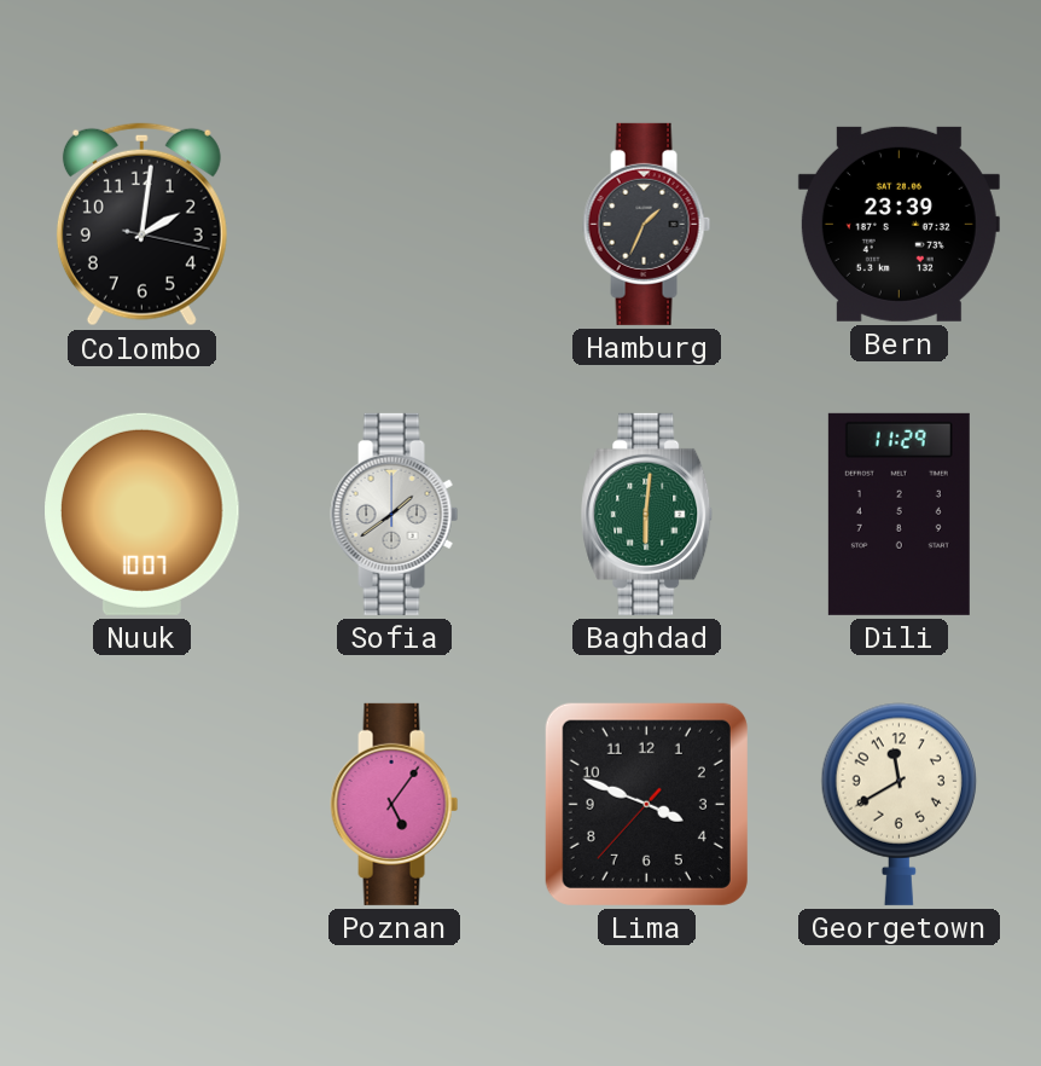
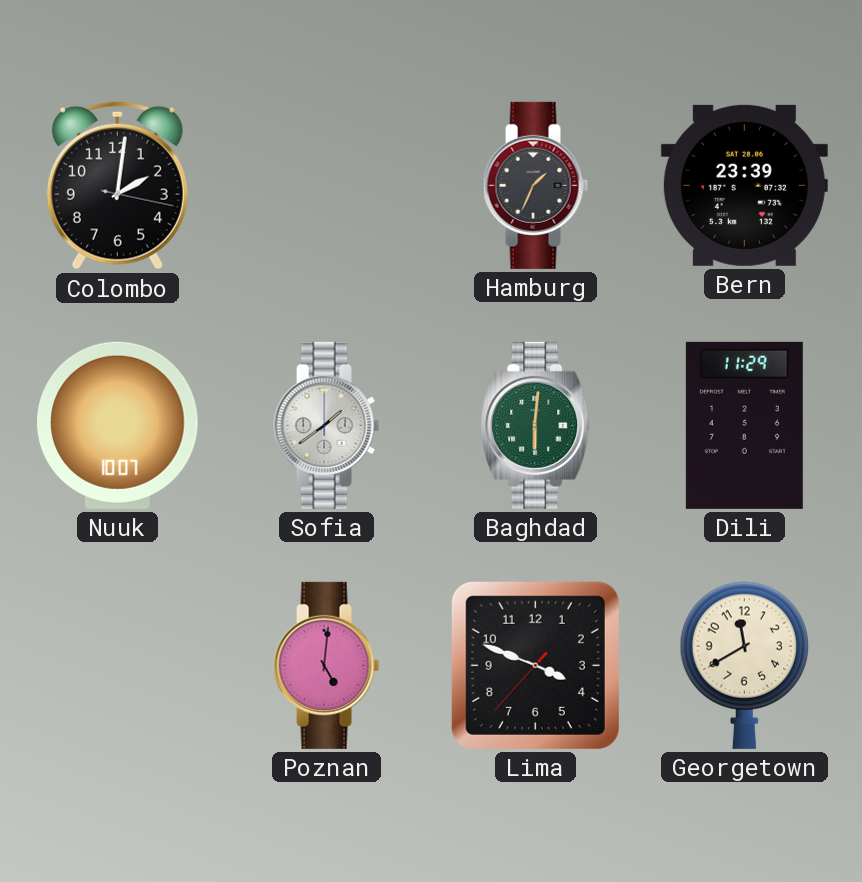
Poznan: 5:06 -> 5:01 (327, 665)
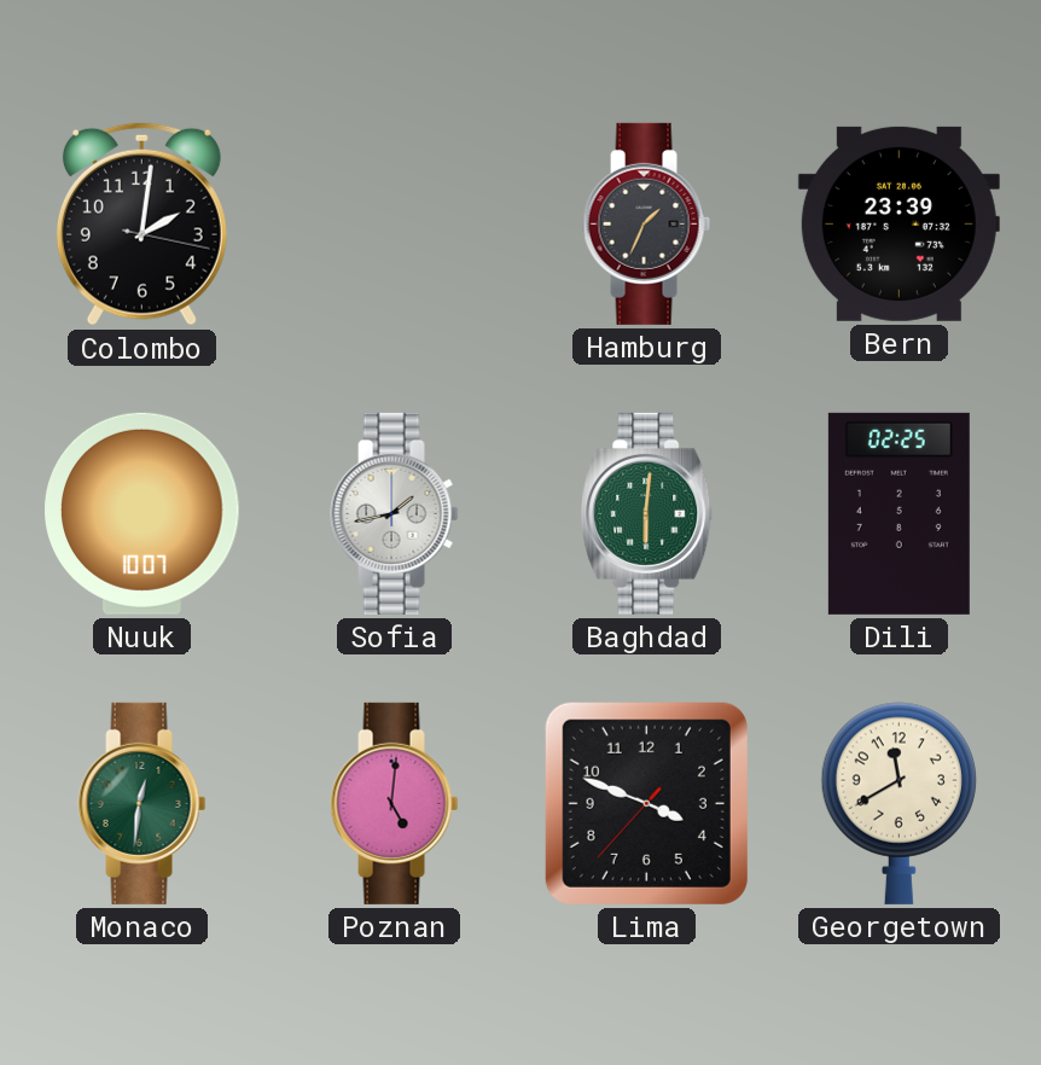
Sofia: 1:39 -> 1:43 (395, 513)
Dili: 11:29 -> 02:25 (898, 513)
Monaco: none -> 12:31 (143, 803)
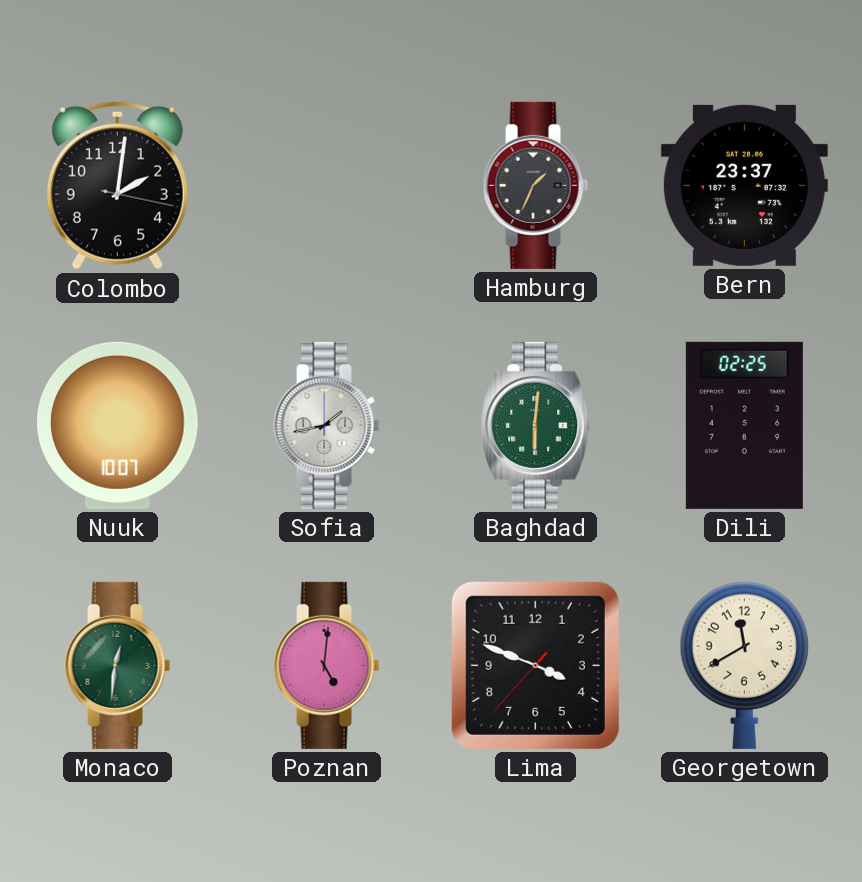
Bern: 23:39 -> 23:37 (744, 185)
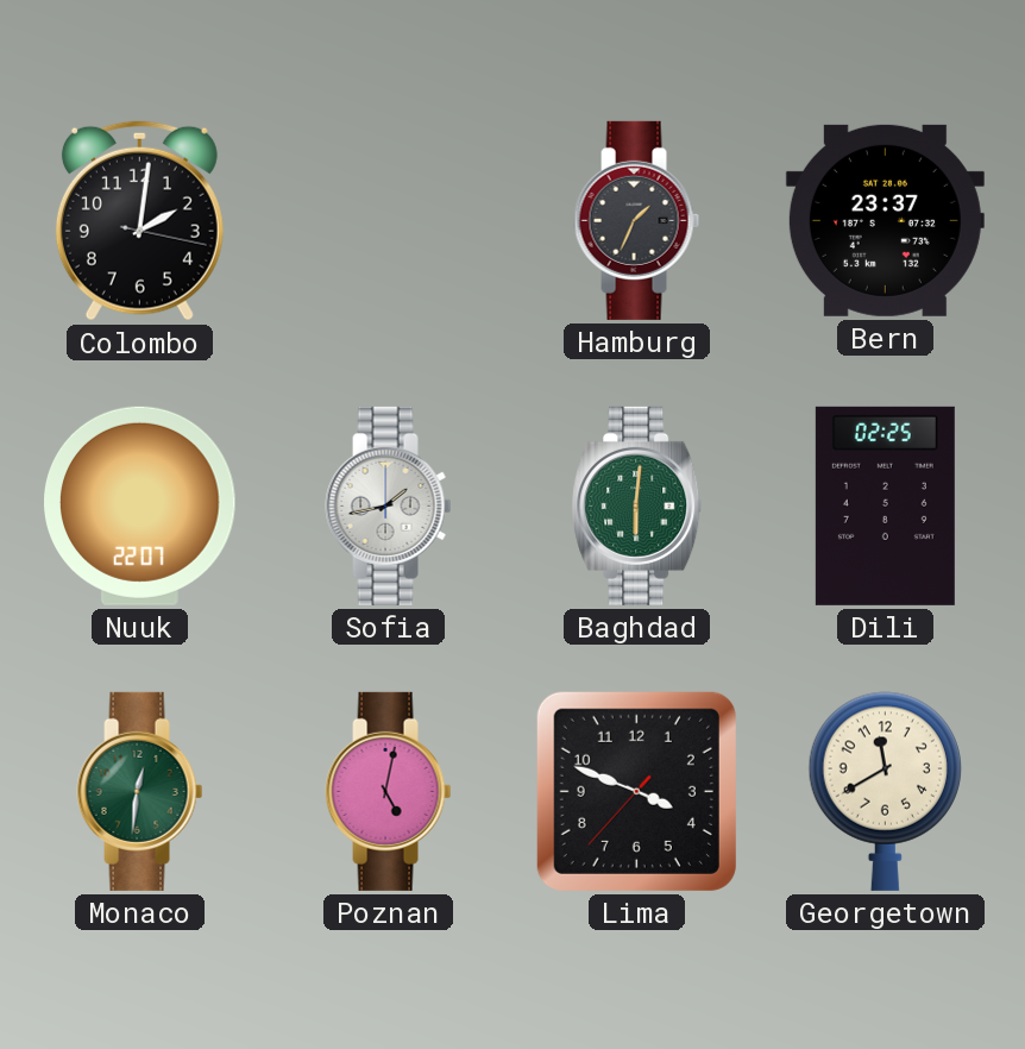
Nuuk: 10:07 -> 22:07 (140, 505)
Poznan: 5:01 -> 5:02 (389, 791)
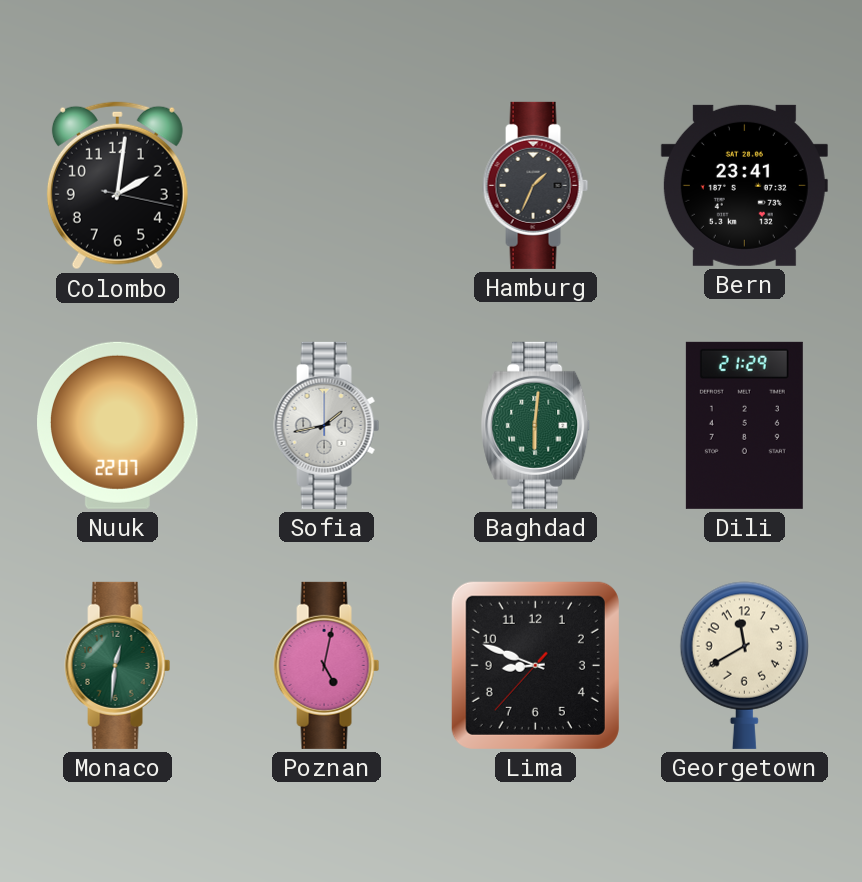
Bern: 23:37 -> 23:41 (744, 185)
Dili: 02:25 -> 21:29 (744, 425)
Lima: 3:48 -> 8:48 (535, 665)
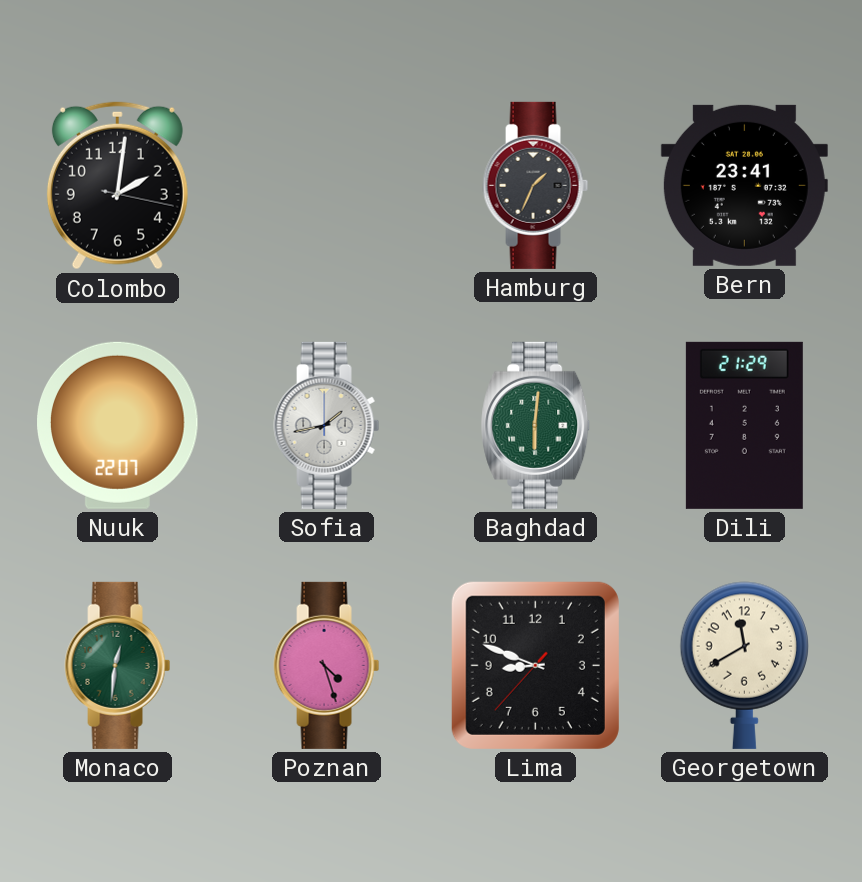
Poznan: 5:02 -> 4:27 (327, 665)
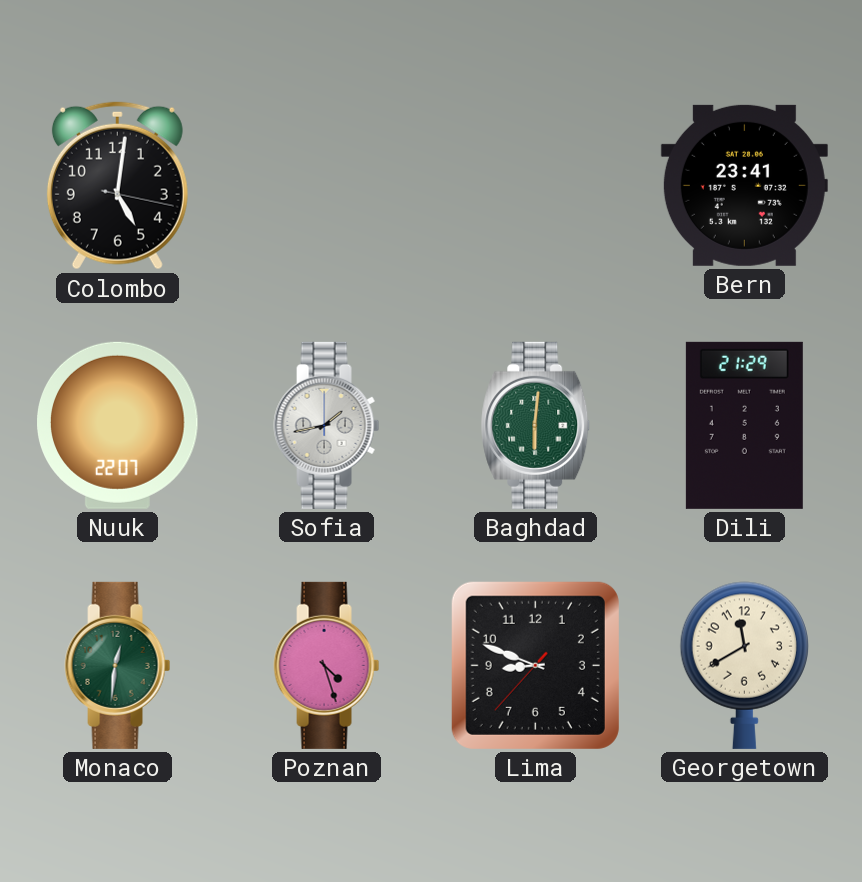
Colombo: 2:01 -> 5:01 (117, 186)
Hamburg: 1:34 -> none (536, 185)
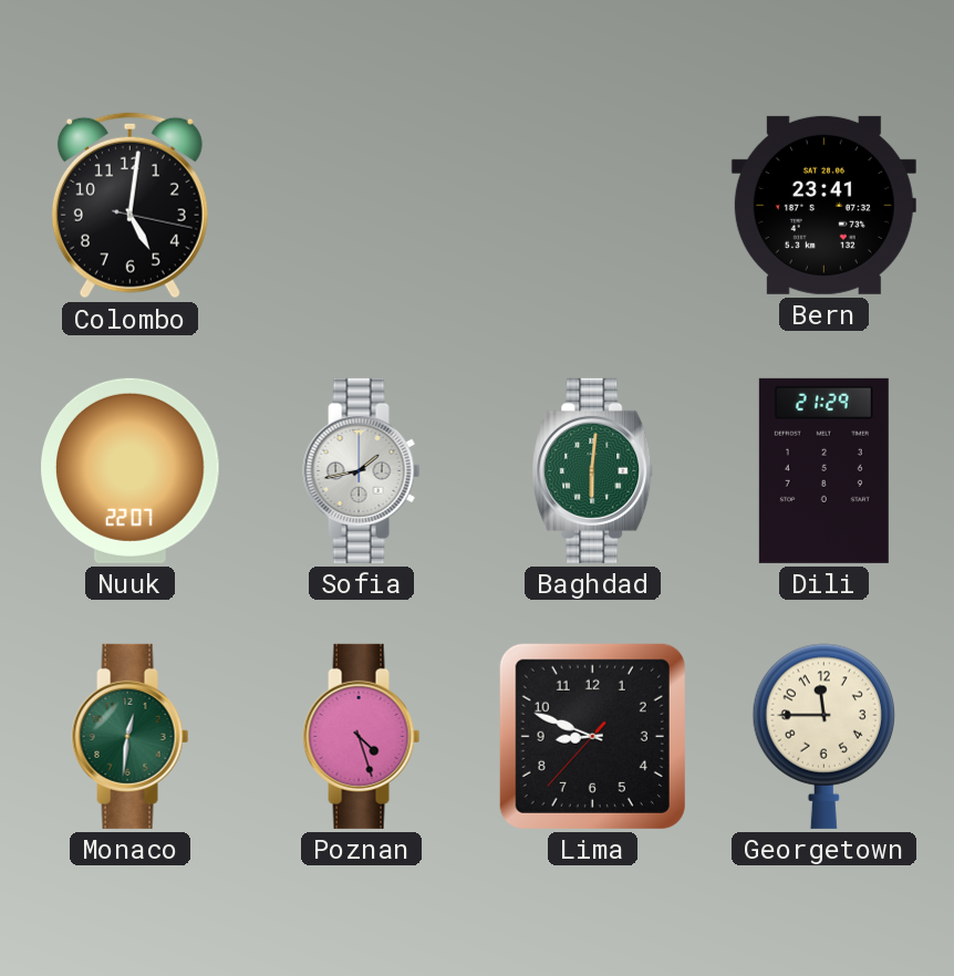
Georgetown: 11:40 -> 11:45 (823, 736)
